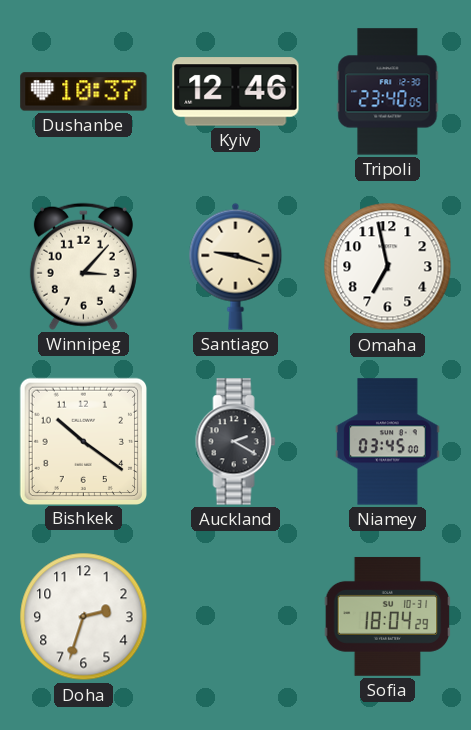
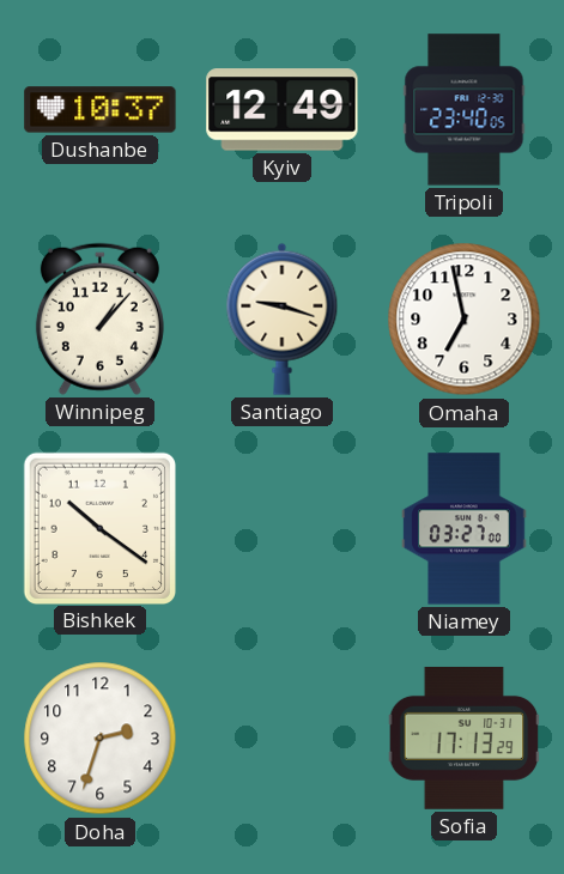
Kyiv: 12:46 -> 12:49 (283, 110)
Winnipeg: 3:07 -> 1:07 (99, 318)
Auckland: 2:20 -> none (236, 442)
Niamey: 03:45 -> 03:27 (465, 529)
Sofia: 18:04 -> 17:13 (465, 739)
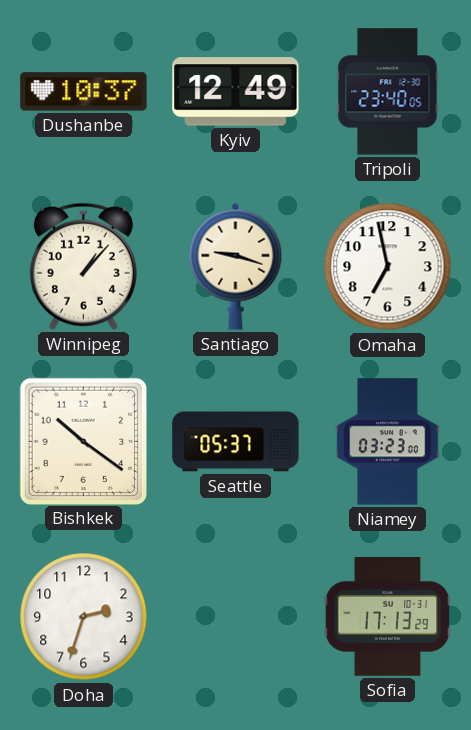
Seattle: none -> 05:37 (236, 442)
Niamey: 03:27 -> 03:23 (388, 442)
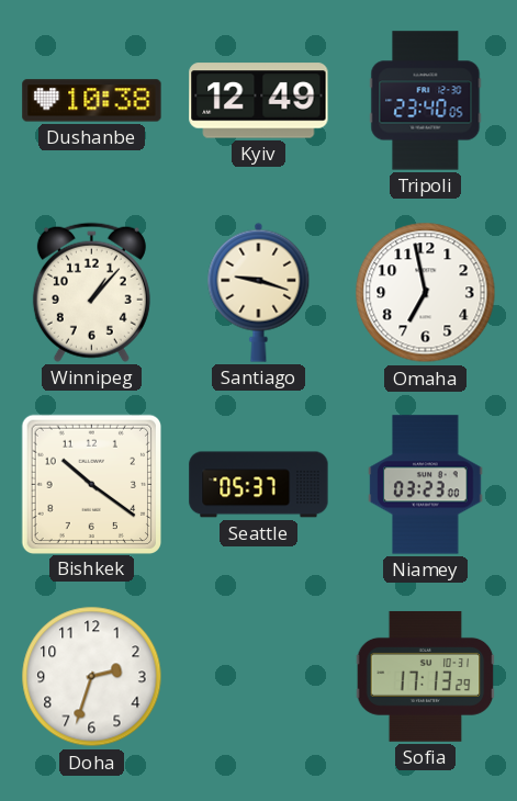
Dushanbe: 10:37 -> 10:38 (92, 101)
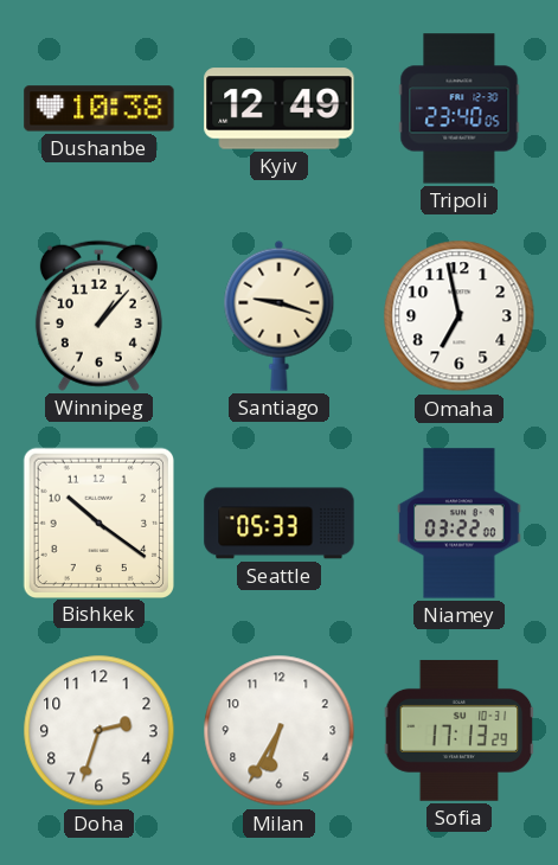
Seattle: 05:37 -> 05:33 (280, 524)
Niamey: 03:23 -> 03:22 (460, 524)
Milan: none -> 6:35 (280, 731)
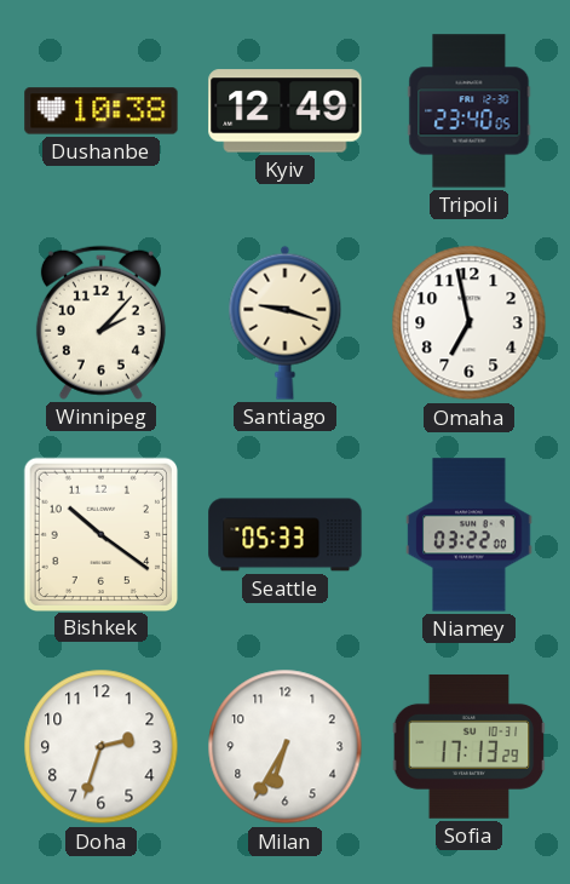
Winnipeg: 1:07 -> 2:07 (100, 322)
